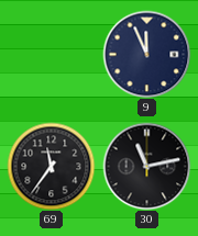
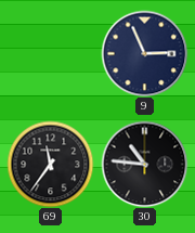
9: 11:56 -> 2:56 (144, 53)
30: 11:13 -> 10:46 (144, 164)
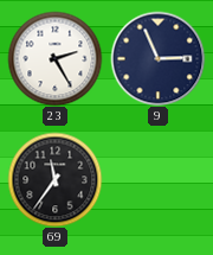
23: none -> 2:25 (54, 58)
30: 10:46 -> none (144, 164)
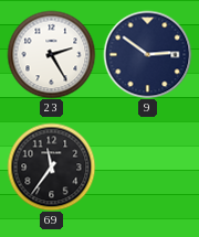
9: 2:56 -> 2:51 (147, 54)
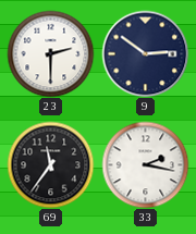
23: 2:25 -> 2:30 (50, 53)
33: none -> 2:17 (145, 164)
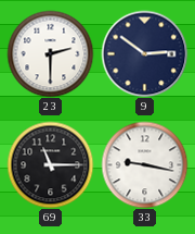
69: 11:36 -> 11:15 (50, 164)
33: 2:17 -> 9:17 (144, 164)
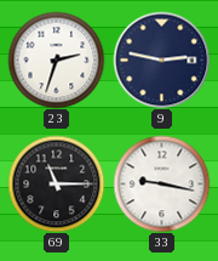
23: 2:30 -> 2:33 (56, 59)
9: 2:51 -> 2:47 (161, 59)
